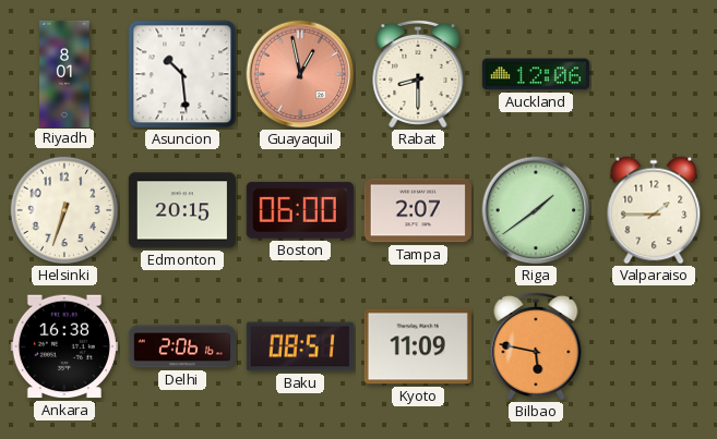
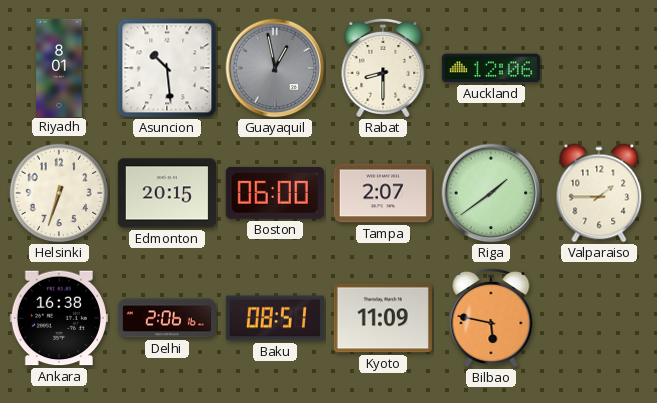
Guayaquil dial: salmon -> grey (275, 68)
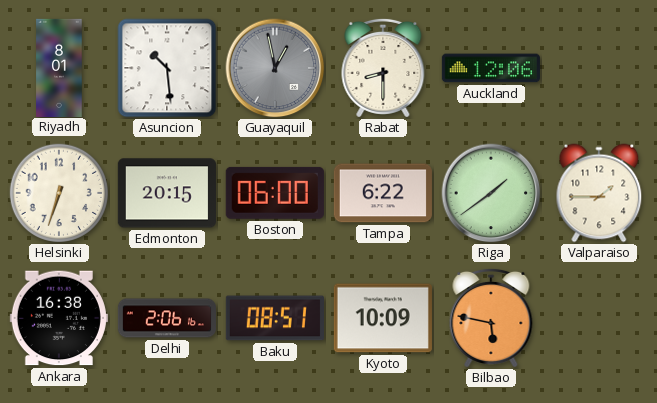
Tampa: 2:07 -> 6:22 (383, 193)
Kyoto: 11:09 -> 10:09 (383, 318)
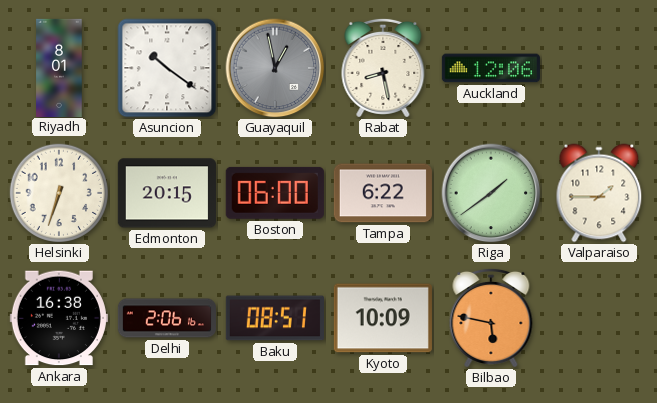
Asuncion: 10:29 -> 10:21 (167, 68)
Rabat: 8:30 -> 8:28 (383, 68)
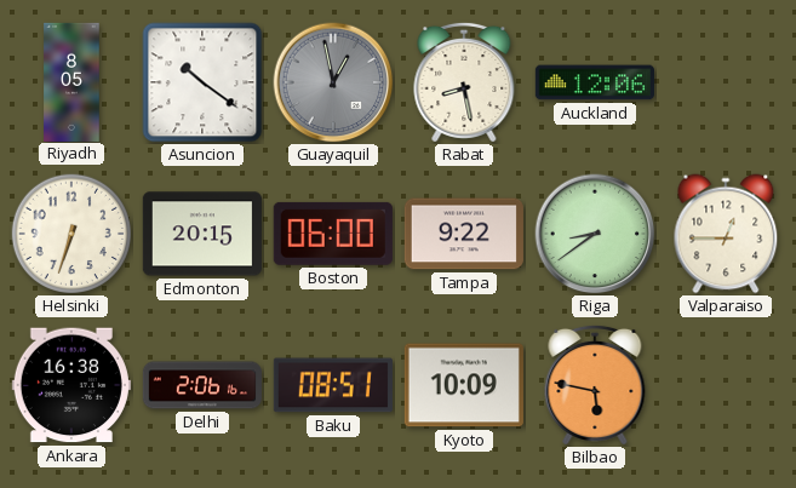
Riyadh: 8:01 -> 8:05 (71, 81)
Tampa: 6:22 -> 9:22 (464, 234)
Riga: 1:39 -> 8:39 (595, 234)
Valparaiso: 1:45 -> 12:45 (726, 234)
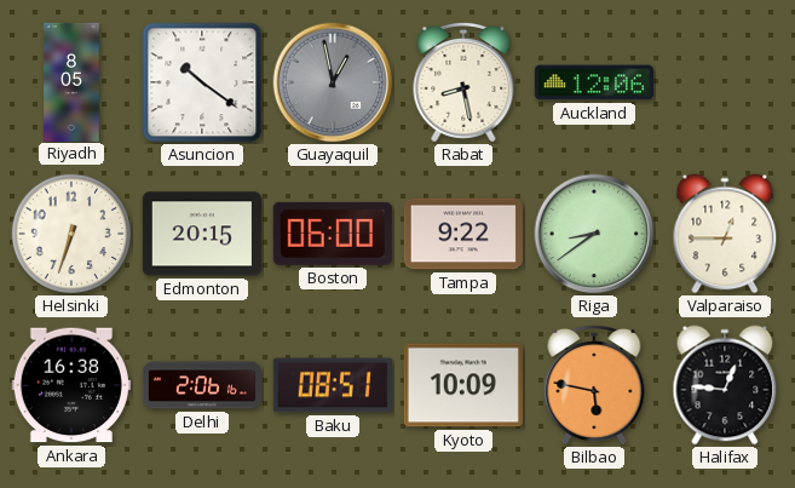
Halifax: none -> 12:46 (725, 385)
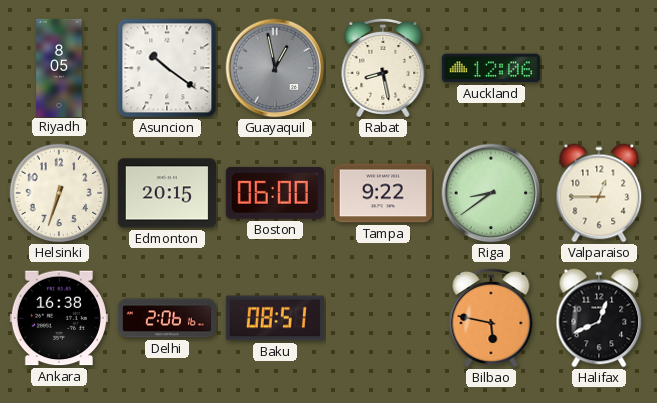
Kyoto: 10:09 -> none (463, 385)
Halifax: 12:46 -> 12:41 (599, 318)
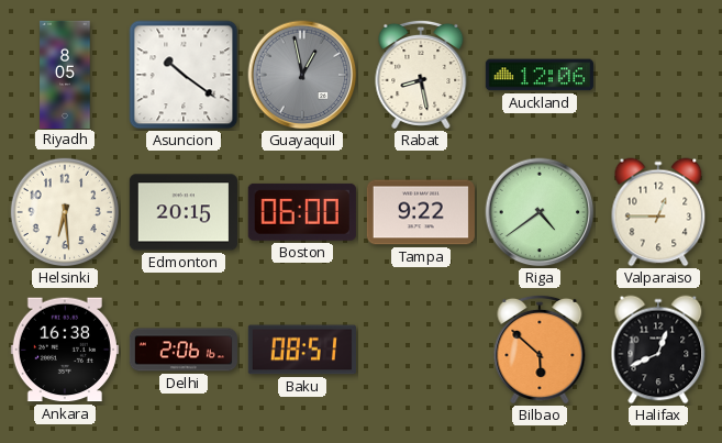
Helsinki: 6:33 -> 6:29 (65, 212)
Riga: 8:39 -> 4:39 (540, 212)
Bilbao: 5:47 -> 5:52 (540, 350)
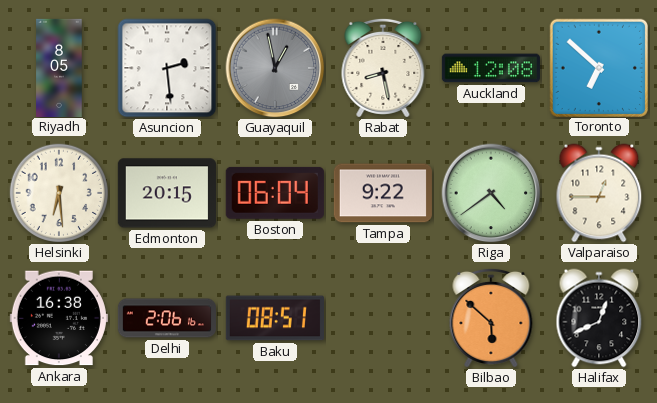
Asuncion: 10:21 -> 2:29 (167, 68)
Auckland: 12:06 -> 12:08 (491, 68)
Toronto: none -> 6:52 (598, 67)
Boston: 06:00 -> 06:04 (275, 193)
